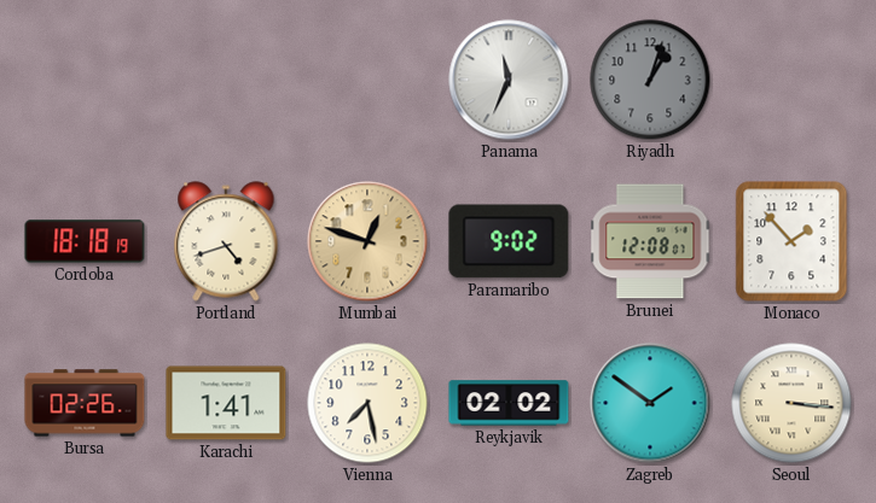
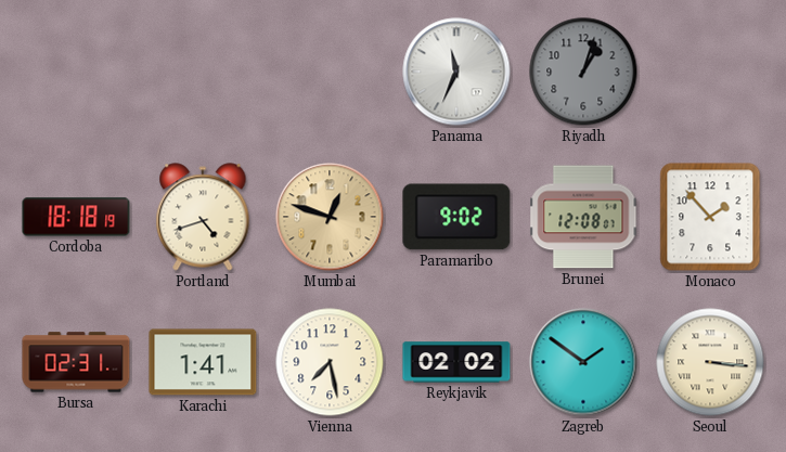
Bursa: 02:26 -> 02:31 (76, 362)
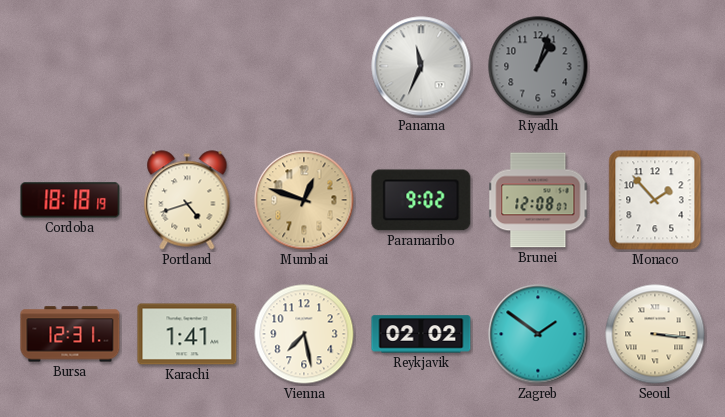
Bursa: 02:31 -> 12:31 (70, 334)
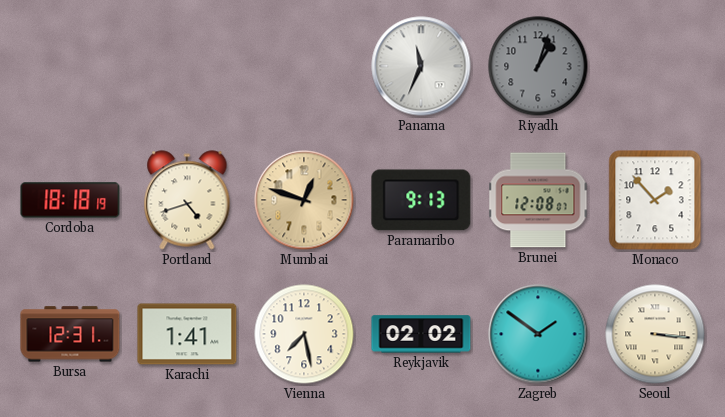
Paramaribo: 9:02 -> 9:13 (421, 200)
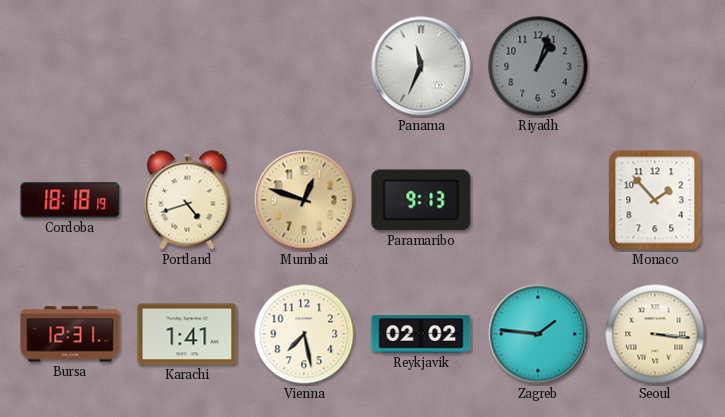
Brunei: 12:08 -> none (538, 200)
Zagreb: 1:51 -> 1:46 (538, 334)
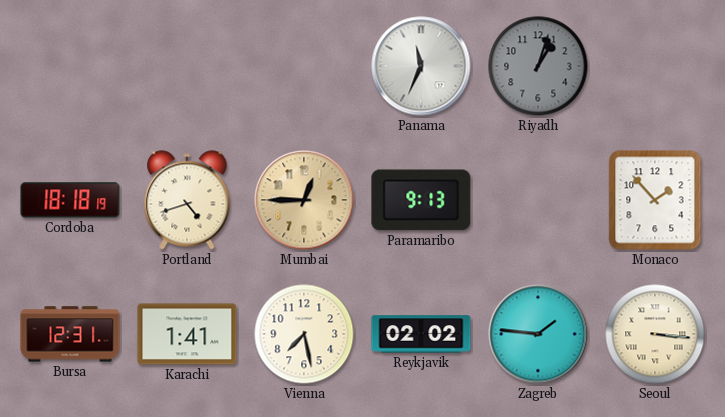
Mumbai: 12:48 -> 12:45 (304, 200)
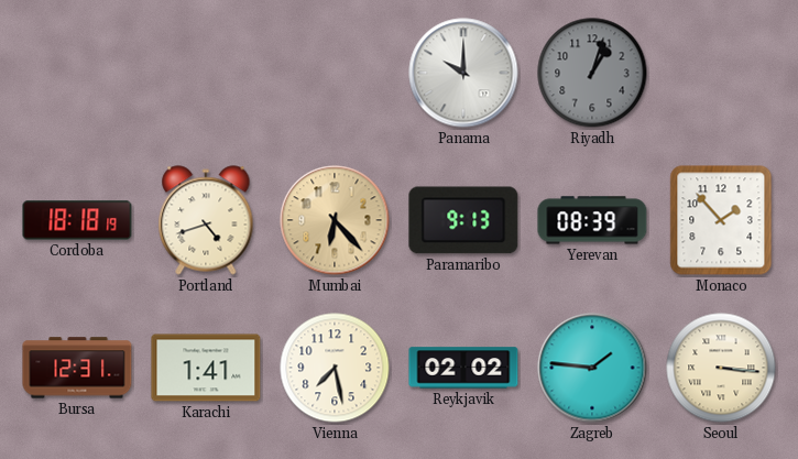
Panama: 11:34 -> 10:00 (463, 73)
Mumbai: 12:45 -> 6:23 (335, 220)
Yerevan: none -> 08:39 (592, 220)
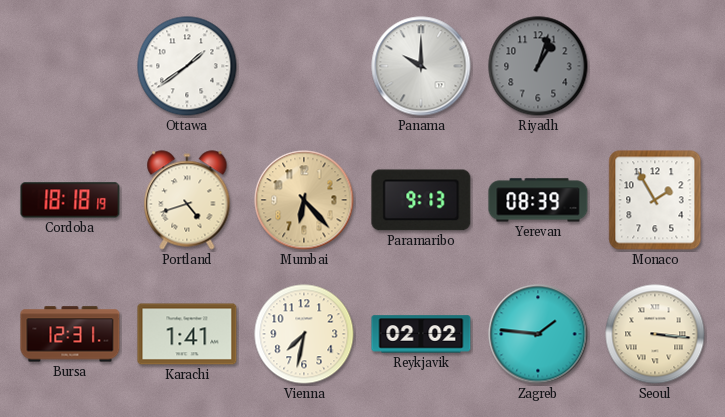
Ottawa: none -> 1:39 (187, 66)
Monaco: 1:53 -> 1:55 (655, 200)
Vienna: 7:28 -> 7:32 (304, 334)
